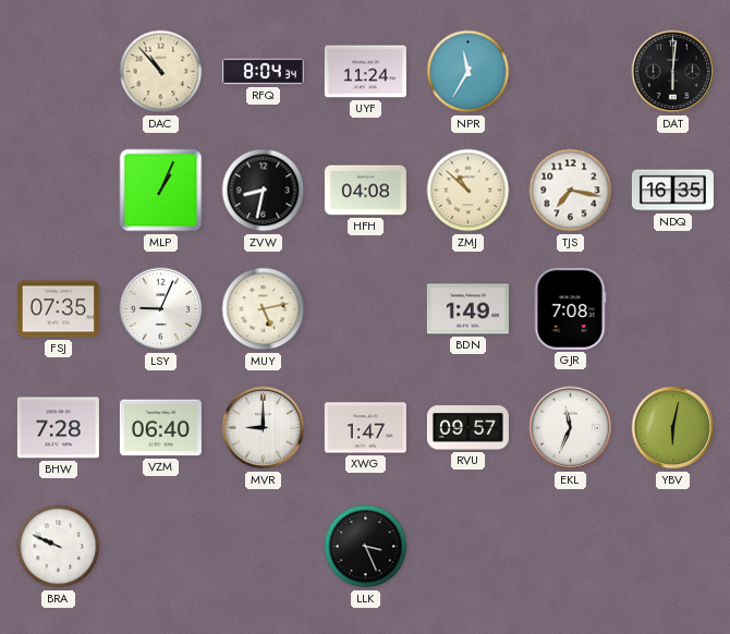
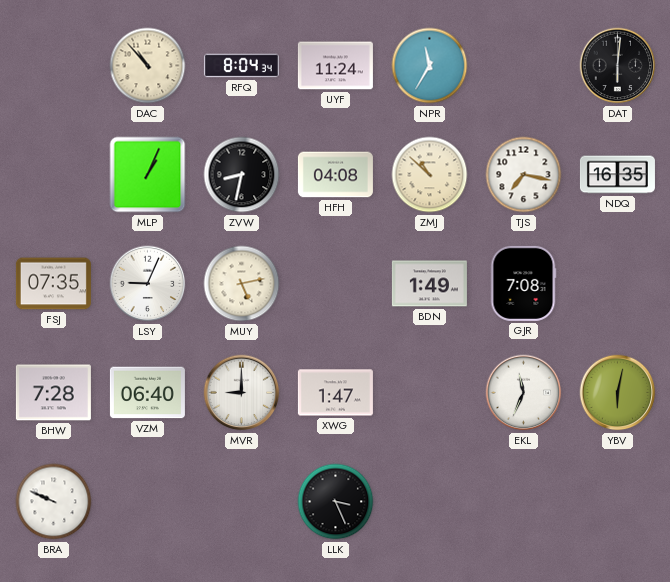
RVU: 09:57 -> none (467, 428)
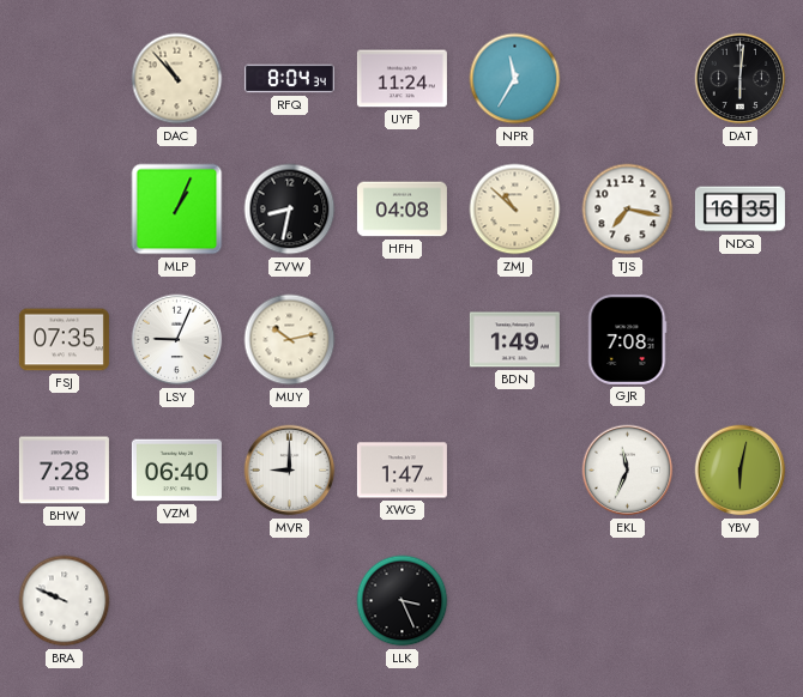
MUY: 5:13 -> 10:13 (290, 340)
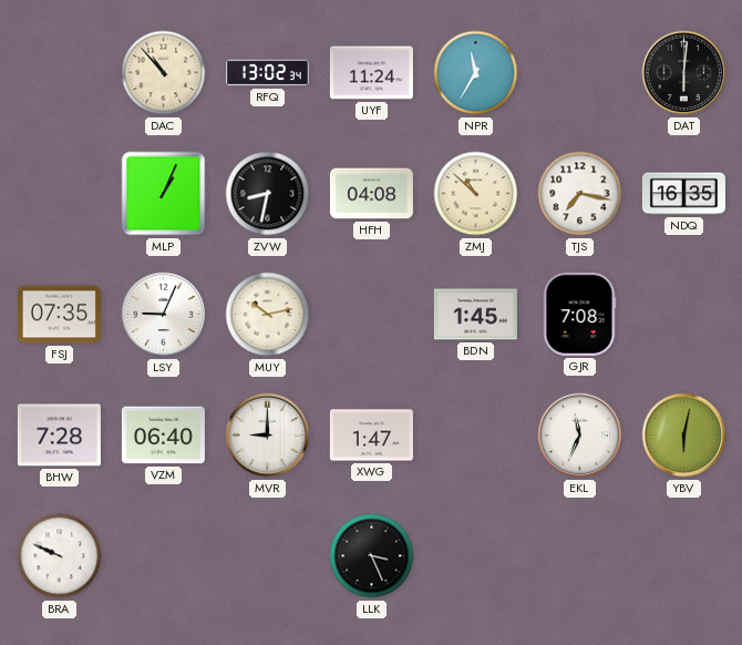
RFQ: 8:04 -> 13:02 (267, 73)
BDN: 1:49 -> 1:45 (475, 315)
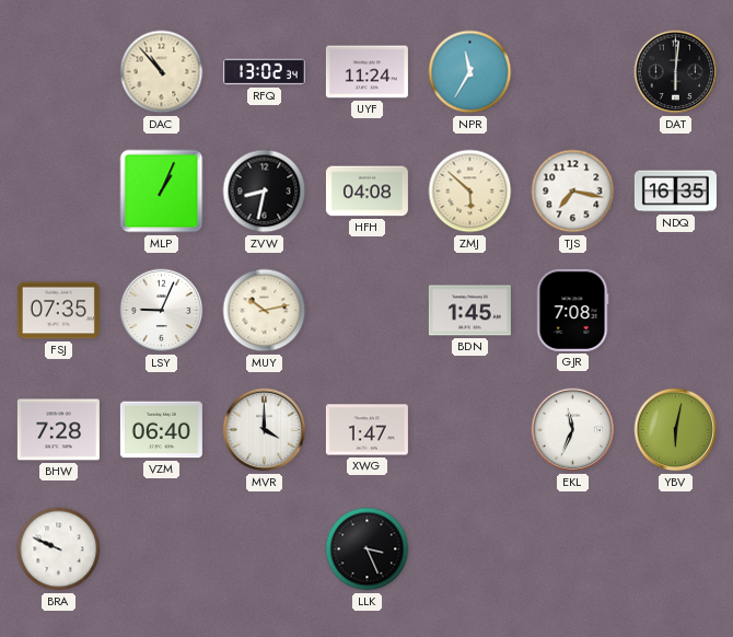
ZMJ: 10:52 -> 5:52 (470, 192)
MVR: 9:00 -> 4:00 (265, 430)
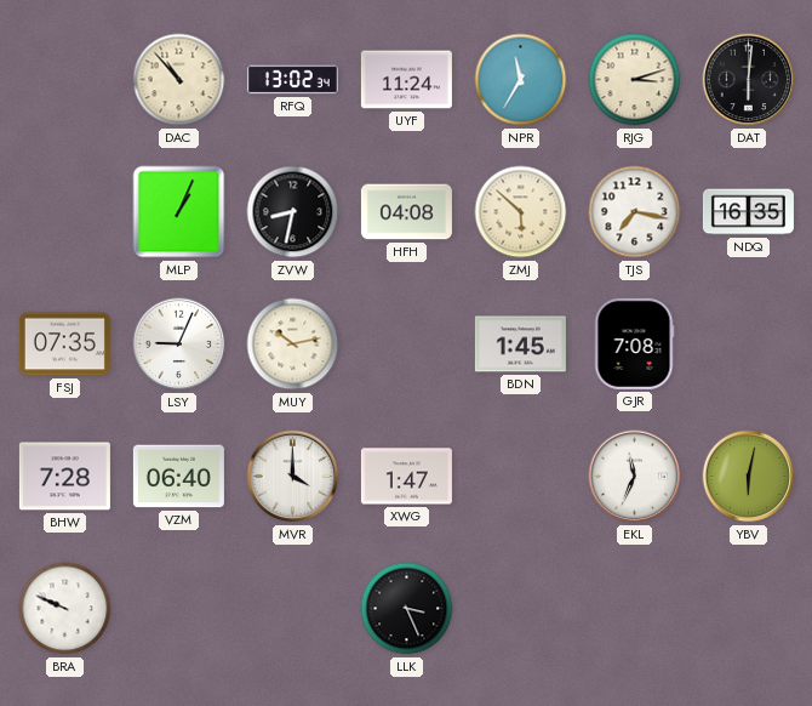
RJG: none -> 3:12 (635, 80)
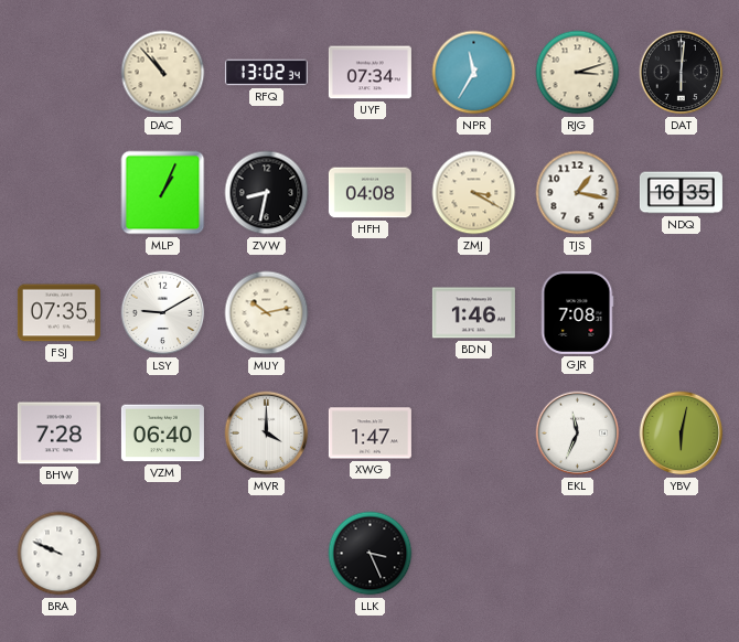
UYF: 11:24 -> 07:34 (369, 73)
ZMJ: 5:52 -> 3:20 (474, 193)
TJS: 7:17 -> 1:17 (578, 193)
LSY: 9:04 -> 9:10 (163, 313)
BDN: 1:45 -> 1:46 (473, 313)
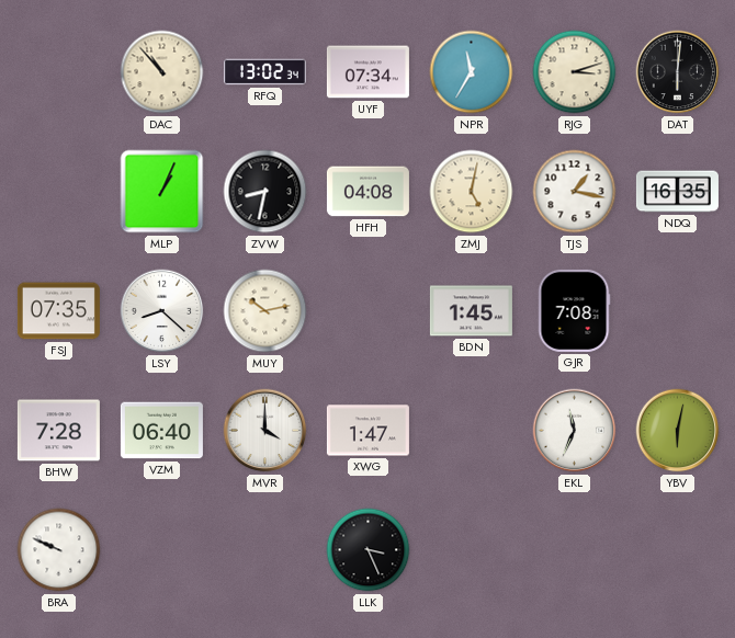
ZMJ: 3:20 -> 5:02 (472, 192)
LSY: 9:10 -> 8:22 (162, 311)
BDN: 1:46 -> 1:45 (471, 311)
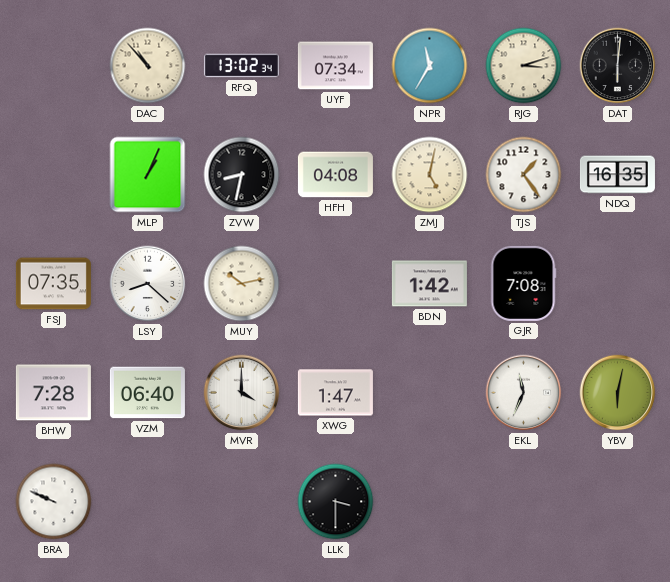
TJS: 1:17 -> 1:24 (524, 175)
BDN: 1:45 -> 1:42 (429, 284)
LLK: 3:26 -> 3:30 (336, 502)
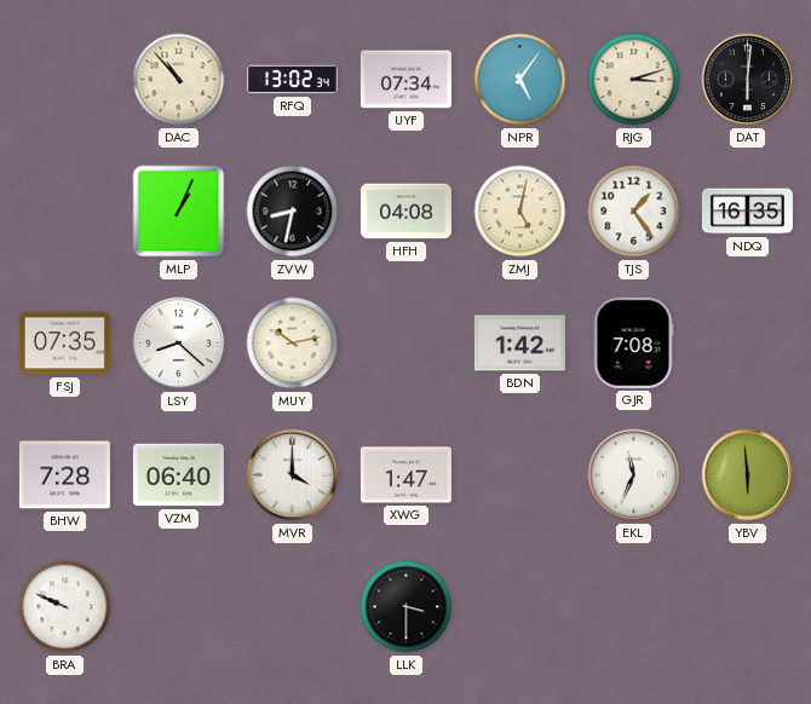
NPR: 11:35 -> 5:06 (520, 80)
YBV: 6:02 -> 5:59 (748, 475)
